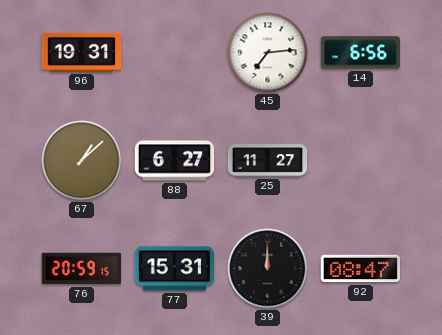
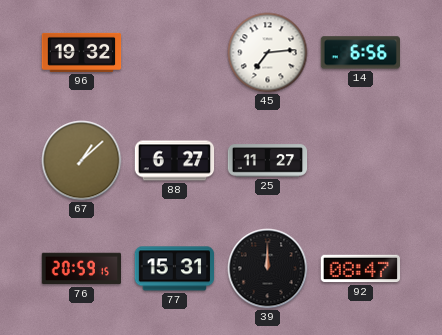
96: 19:31 -> 19:32 (82, 52)
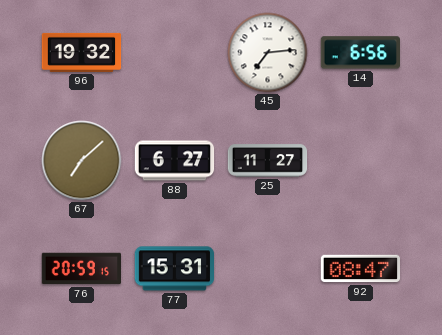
67: 1:08 -> 7:08 (82, 161)
39: 12:00 -> none (268, 269)
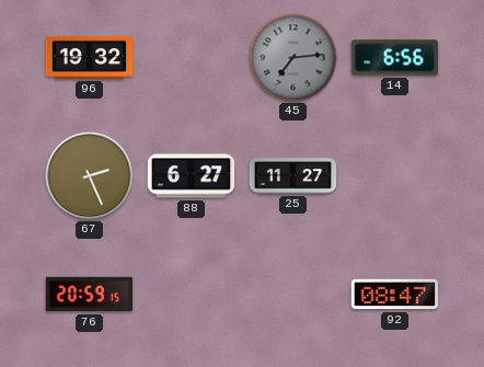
45 dial: white -> grey (293, 58)
67: 7:08 -> 2:26 (90, 176)
77: 15:31 -> none (175, 269)
